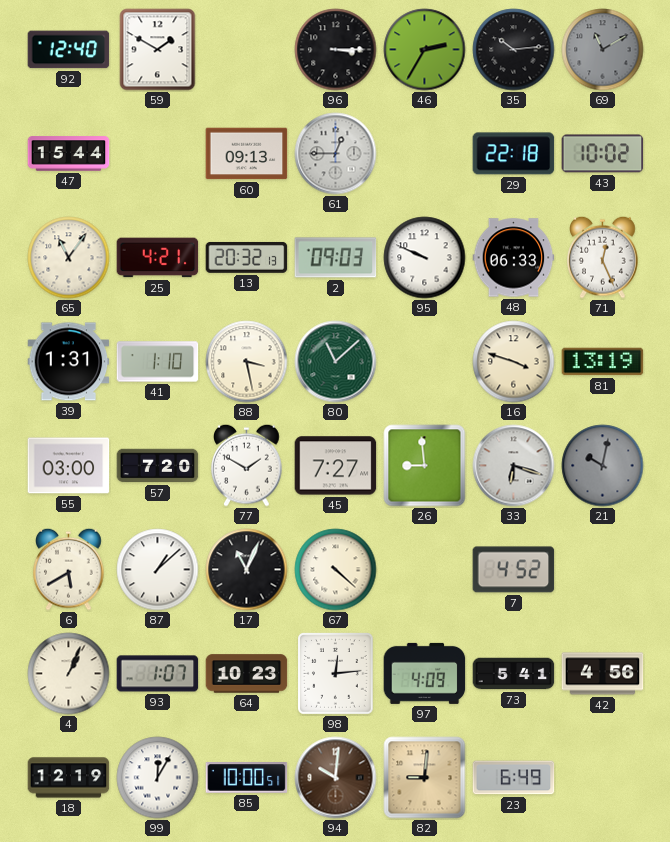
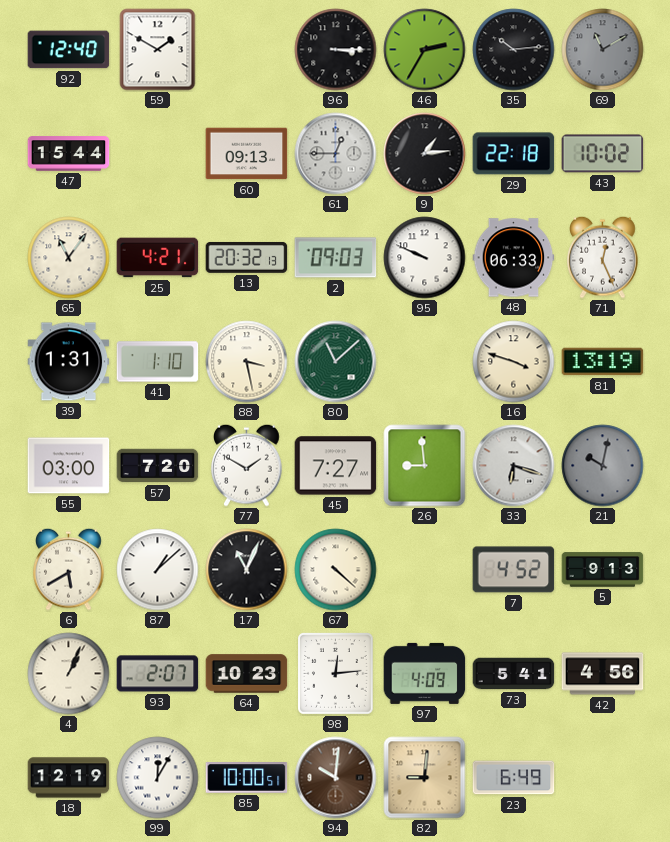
9: none -> 1:14 (425, 154)
5: none -> 9:13 (603, 570)
93: 1:07 -> 2:07 (158, 674)
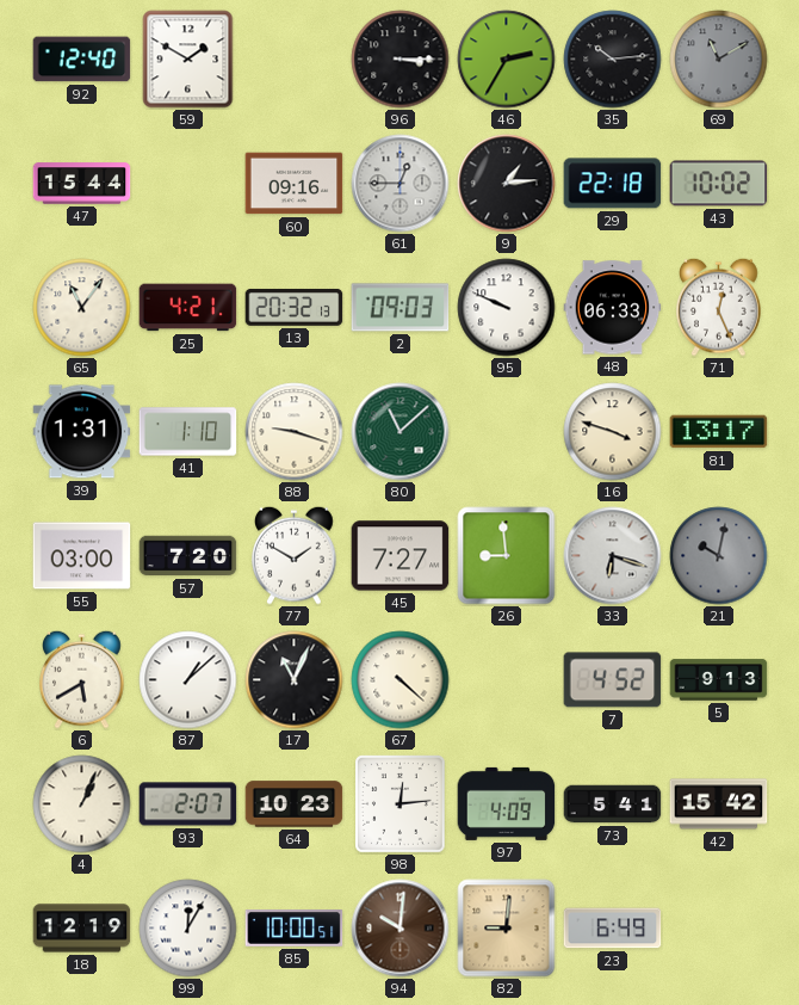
60: 09:13 -> 09:16 (295, 184)
88: 3:28 -> 9:18 (295, 432)
81: 13:19 -> 13:17 (719, 432)
42: 4:56 -> 15:42 (719, 804)
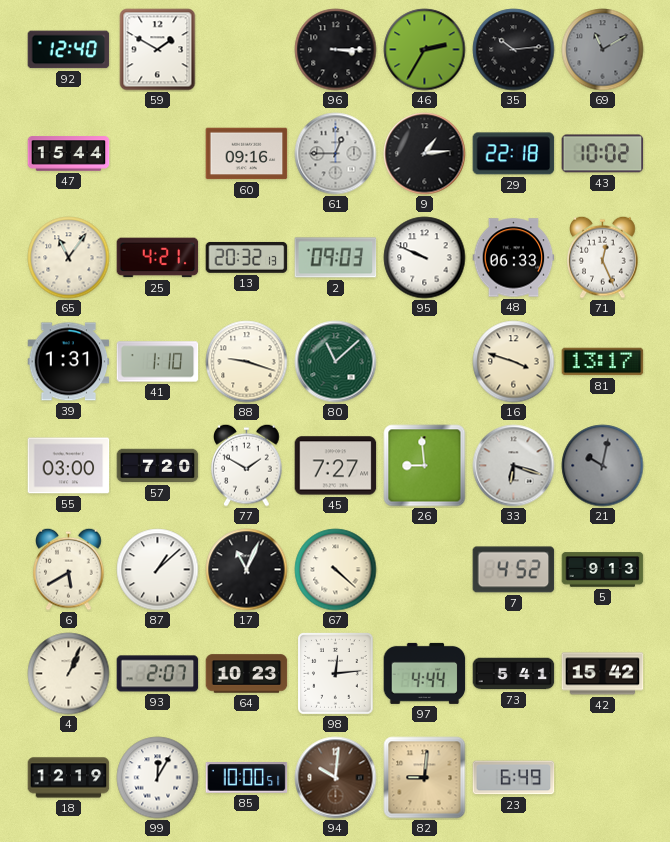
97: 4:09 -> 4:44 (425, 673)
